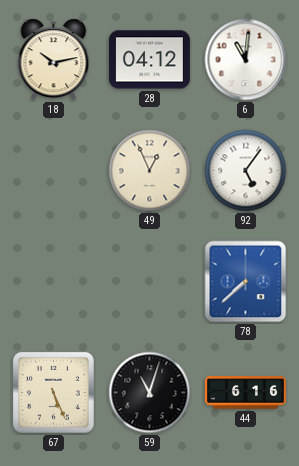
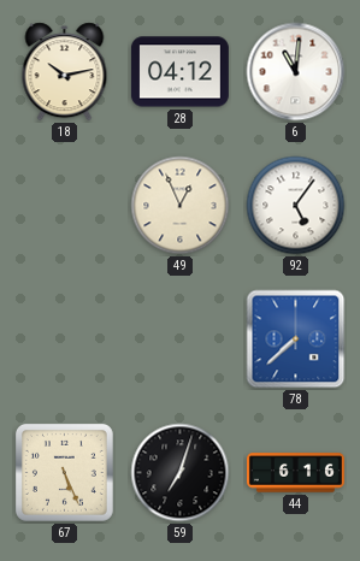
59: 11:03 -> 7:03 (181, 473)
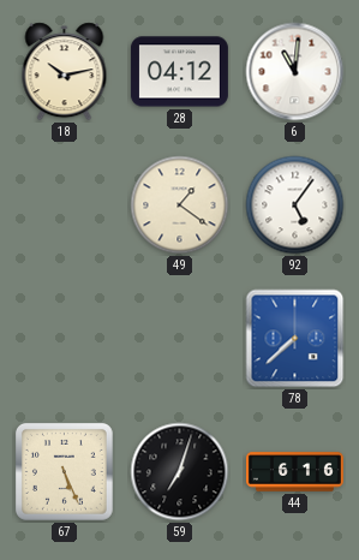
49: 12:56 -> 1:21 (180, 205)
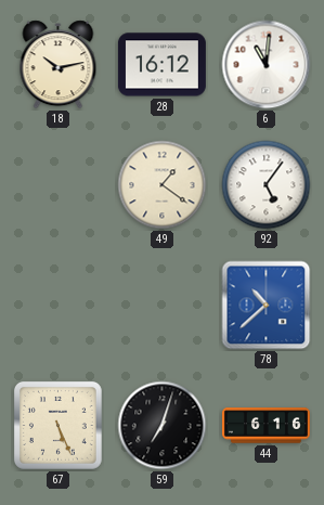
28: 04:12 -> 16:12 (161, 65)
78: 7:38 -> 10:38 (267, 306)
